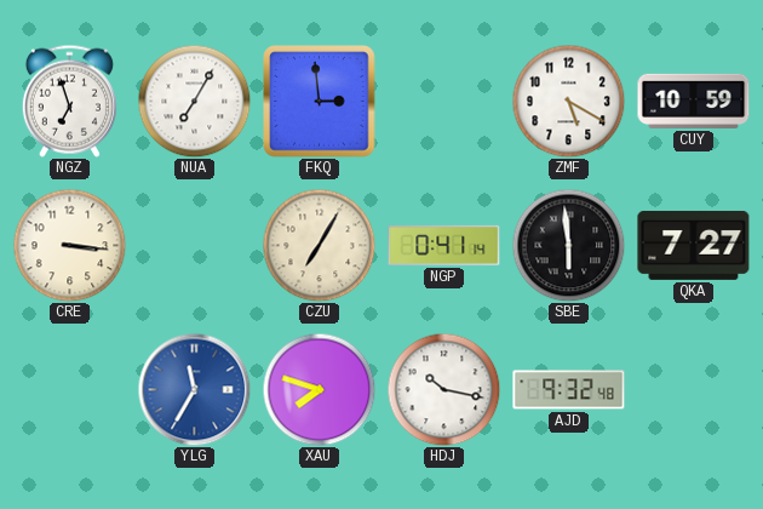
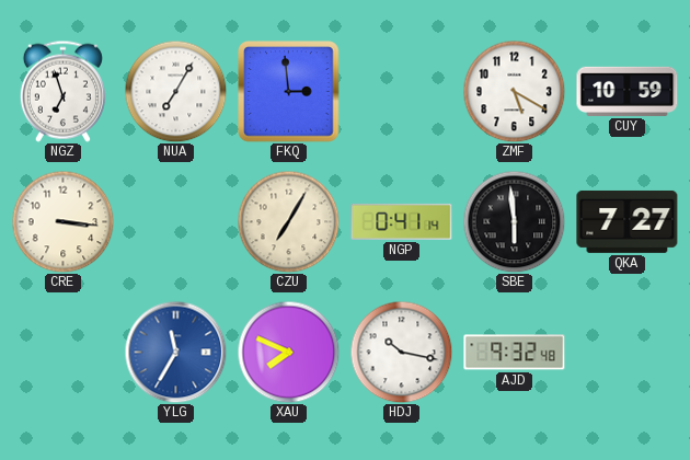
XAU: 7:48 -> 7:49 (288, 352)
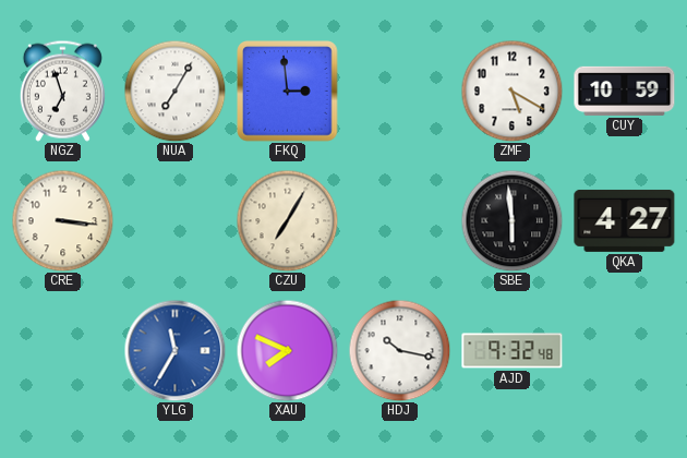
NGP: 0:41 -> none (402, 221)
QKA: 7:27 -> 4:27 (625, 220)
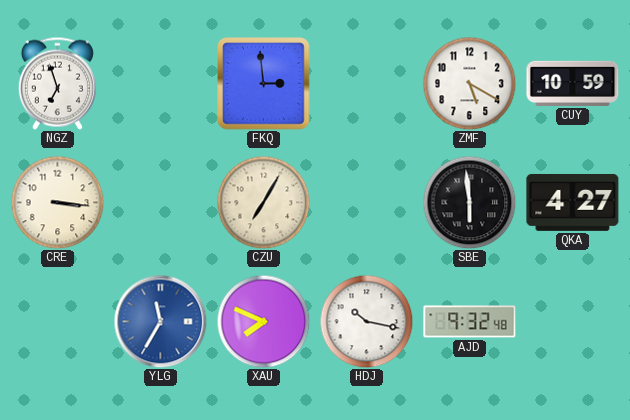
NUA: 7:05 -> none (174, 91)
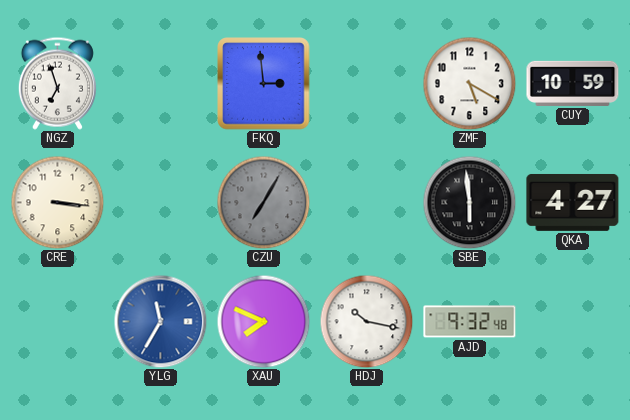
CZU dial: cream -> grey (263, 202)
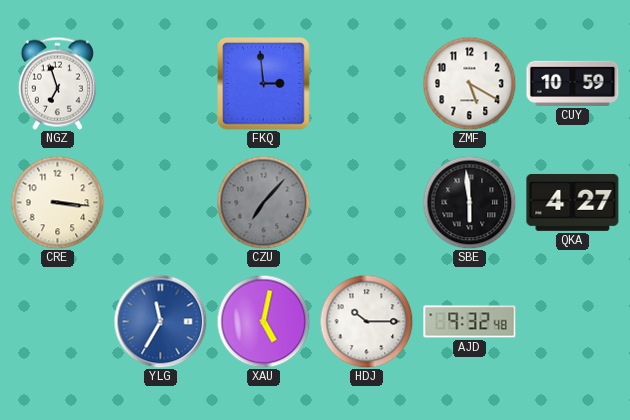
CZU: 7:05 -> 7:07 (263, 202)
XAU: 7:49 -> 5:02 (263, 321)
HDJ: 10:17 -> 10:15 (366, 321)
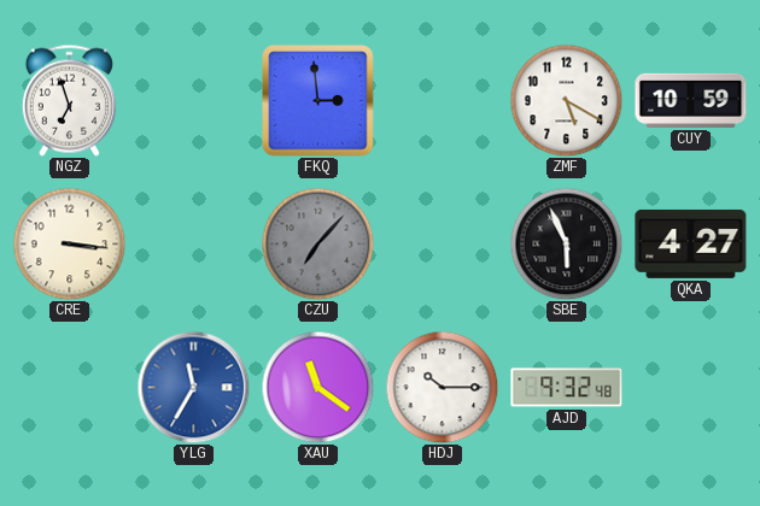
SBE: 5:59 -> 5:56 (566, 243)
XAU: 5:02 -> 11:21 (317, 387)
